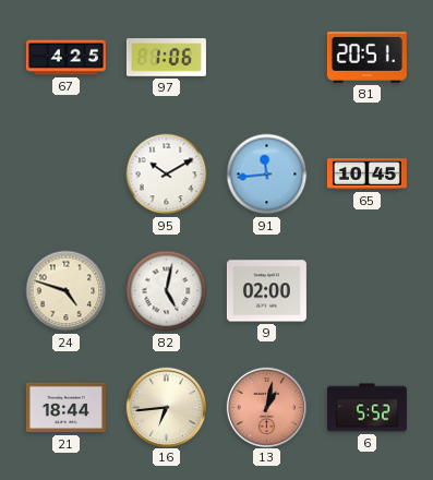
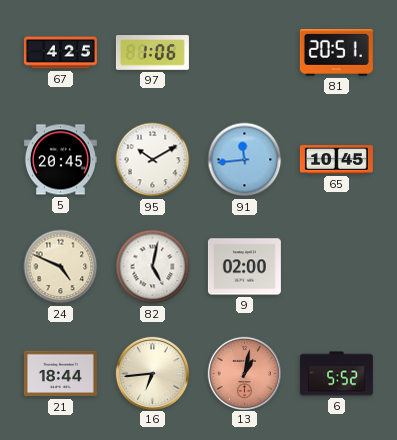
5: none -> 20:45 (60, 160)
24: 4:48 -> 4:49 (61, 267)
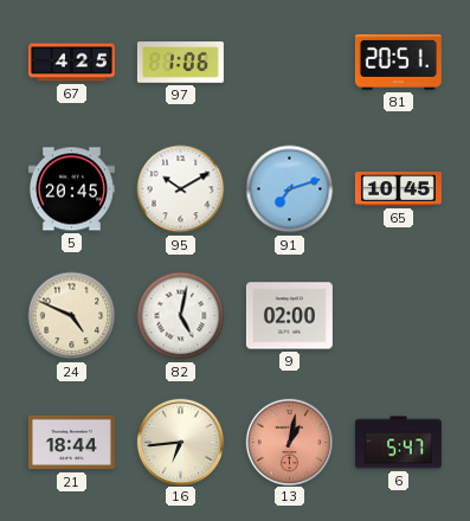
91: 11:44 -> 7:12 (290, 189)
6: 5:52 -> 5:47 (398, 443)
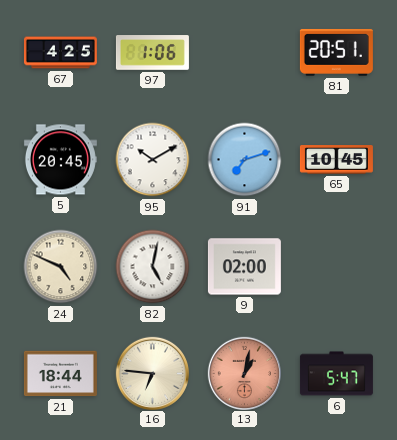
16: 6:44 -> 6:46 (152, 373)
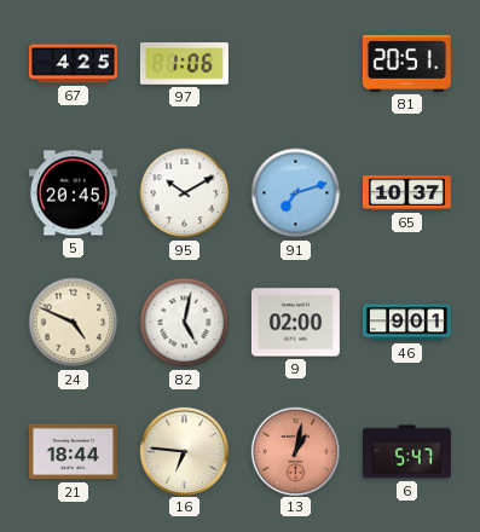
65: 10:45 -> 10:37 (406, 193)
46: none -> 9:01 (406, 323)
